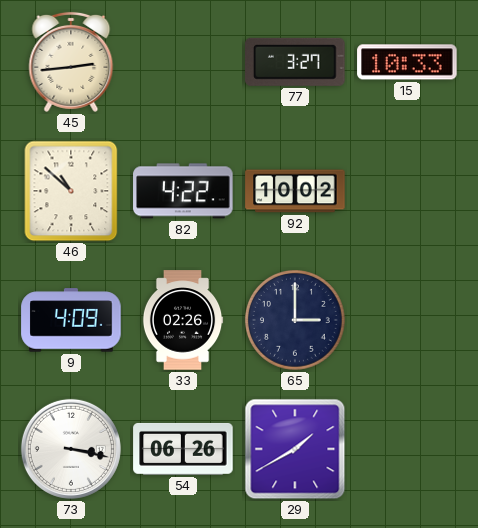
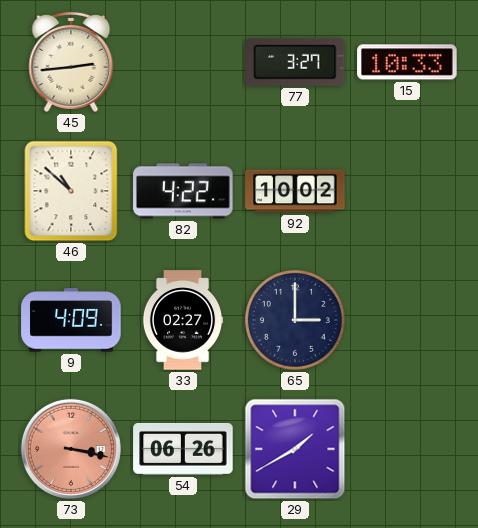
33: 02:26 -> 02:27 (183, 320)
73 dial: white -> salmon (71, 449)
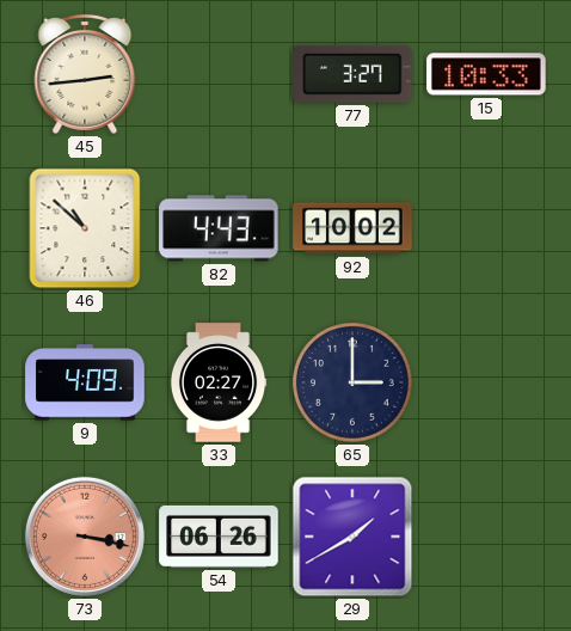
82: 4:22 -> 4:43 (219, 228)
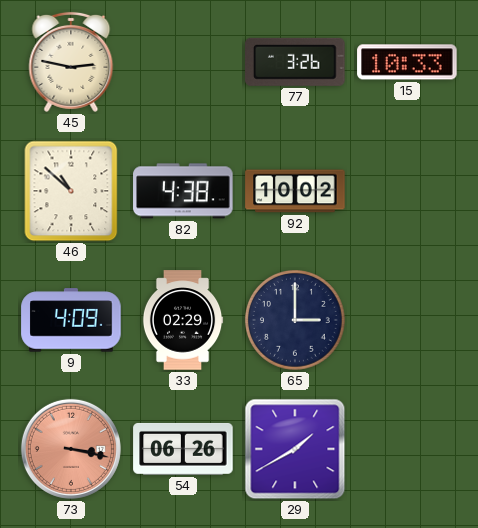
45: 2:44 -> 2:47 (71, 62)
77: 3:27 -> 3:26 (295, 62)
82: 4:43 -> 4:38 (183, 191)
33: 02:27 -> 02:29 (183, 320)
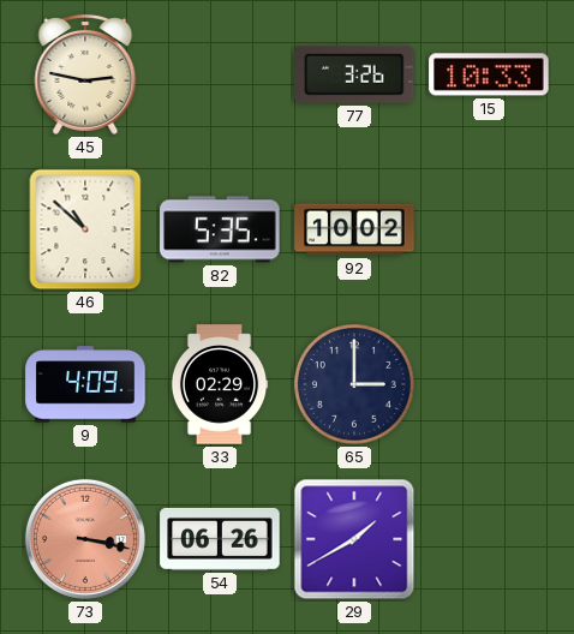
82: 4:38 -> 5:35 (220, 229)
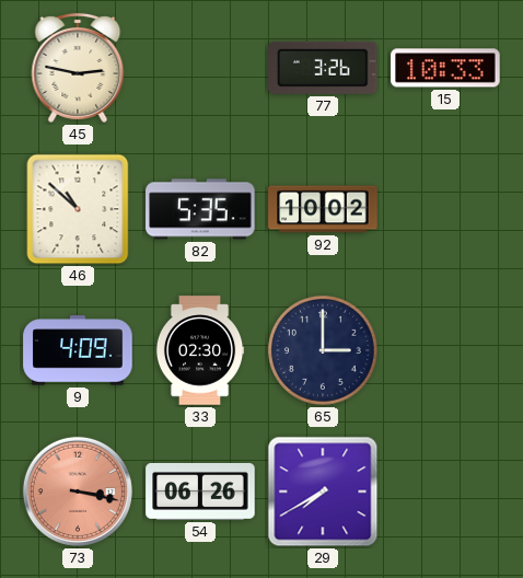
33: 02:29 -> 02:30 (200, 350)
29: 1:40 -> 7:40 (323, 492)
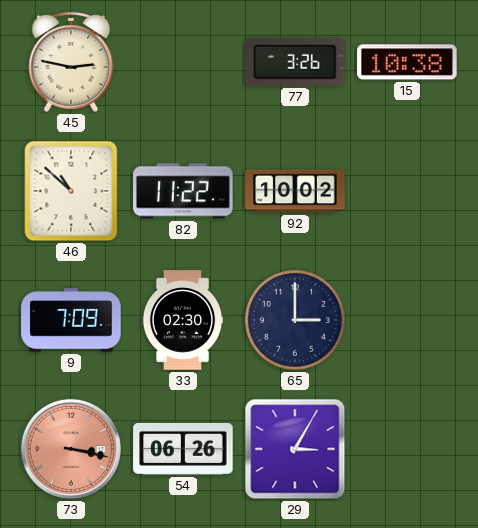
15: 10:33 -> 10:38 (407, 62)
82: 5:35 -> 11:22 (183, 191)
9: 4:09 -> 7:09 (71, 320)
29: 7:40 -> 3:05 (295, 449)
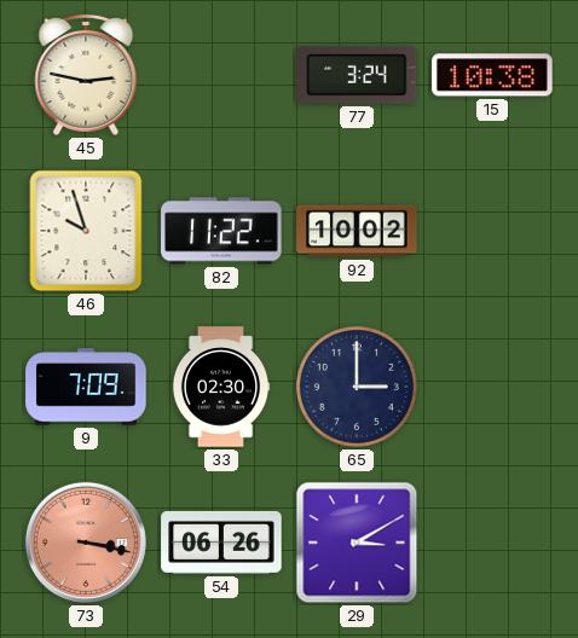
77: 3:26 -> 3:24 (357, 75)
46: 10:52 -> 9:57 (86, 231)
29: 3:05 -> 3:10 (357, 543)
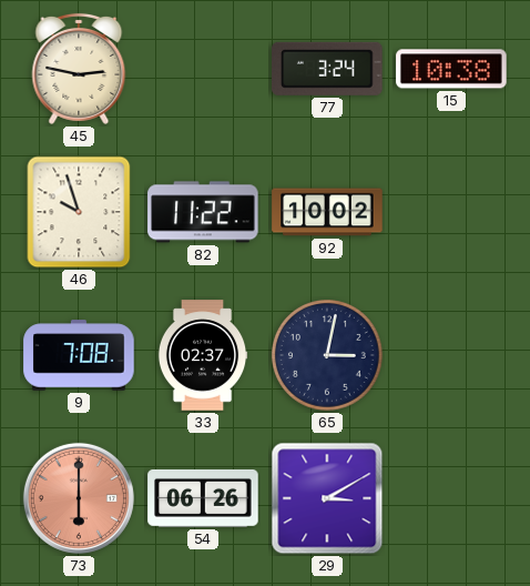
9: 7:09 -> 7:08 (79, 355)
33: 02:30 -> 02:37 (203, 355)
65: 3:00 -> 3:02 (327, 356)
73: 3:17 -> 6:00 (79, 498)
